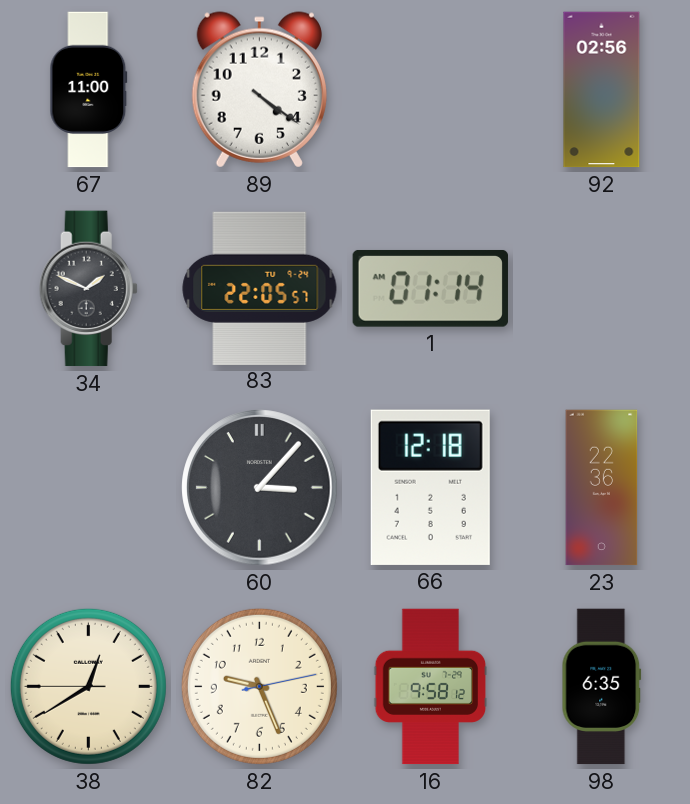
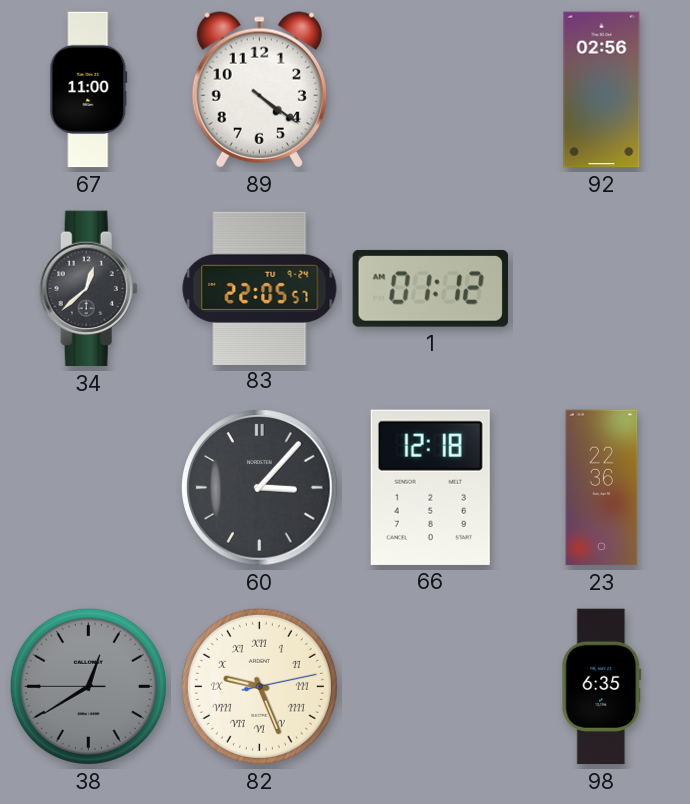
34: 1:49 -> 12:38 (88, 289)
1: 01:14 -> 01:12 (430, 288)
38 dial: cream -> grey (88, 686)
82 numerals: Arabic -> Roman (259, 686)
16: 9:58 -> none (431, 687)
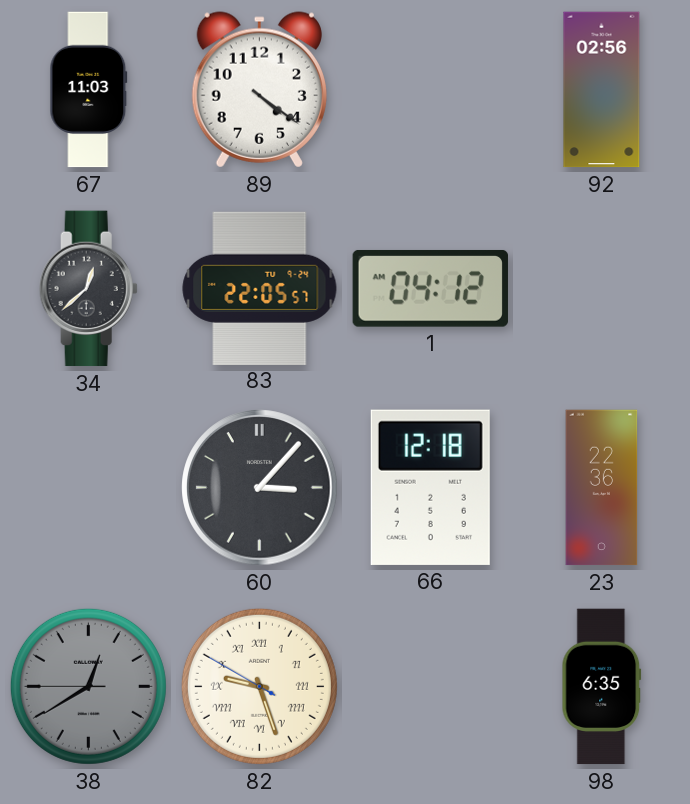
67: 11:00 -> 11:03 (89, 90)
1: 01:12 -> 04:12 (430, 288)
82: 9:26:13 -> 9:26:50 (259, 686)
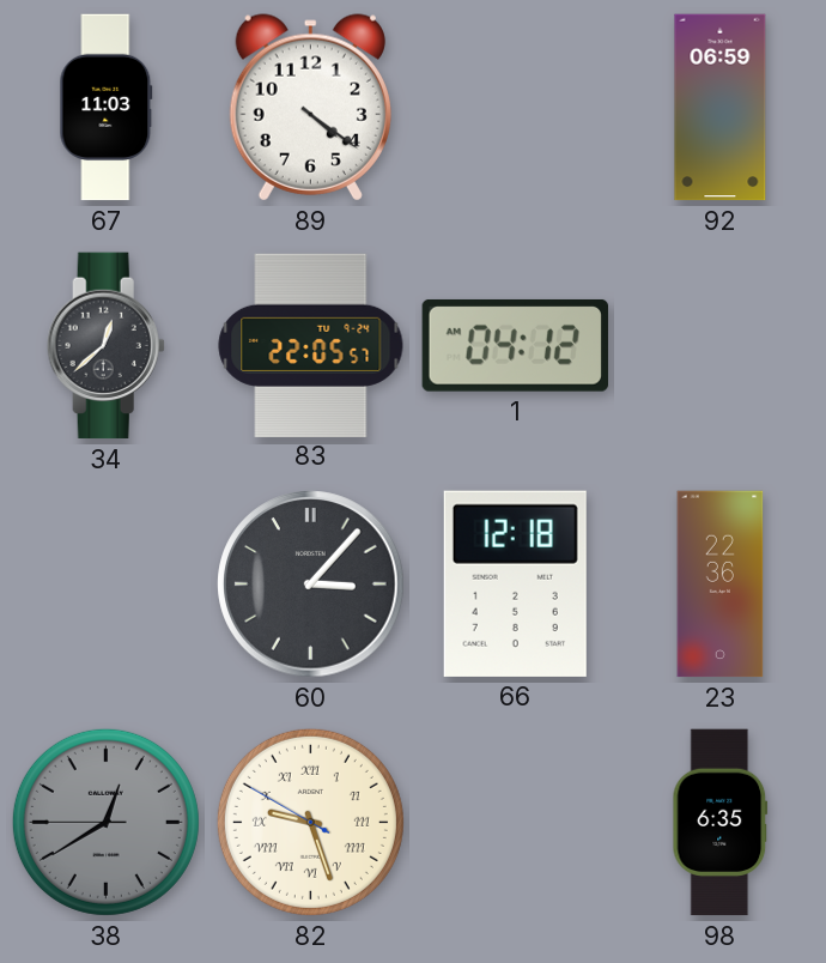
92: 02:56 -> 06:59 (721, 108)
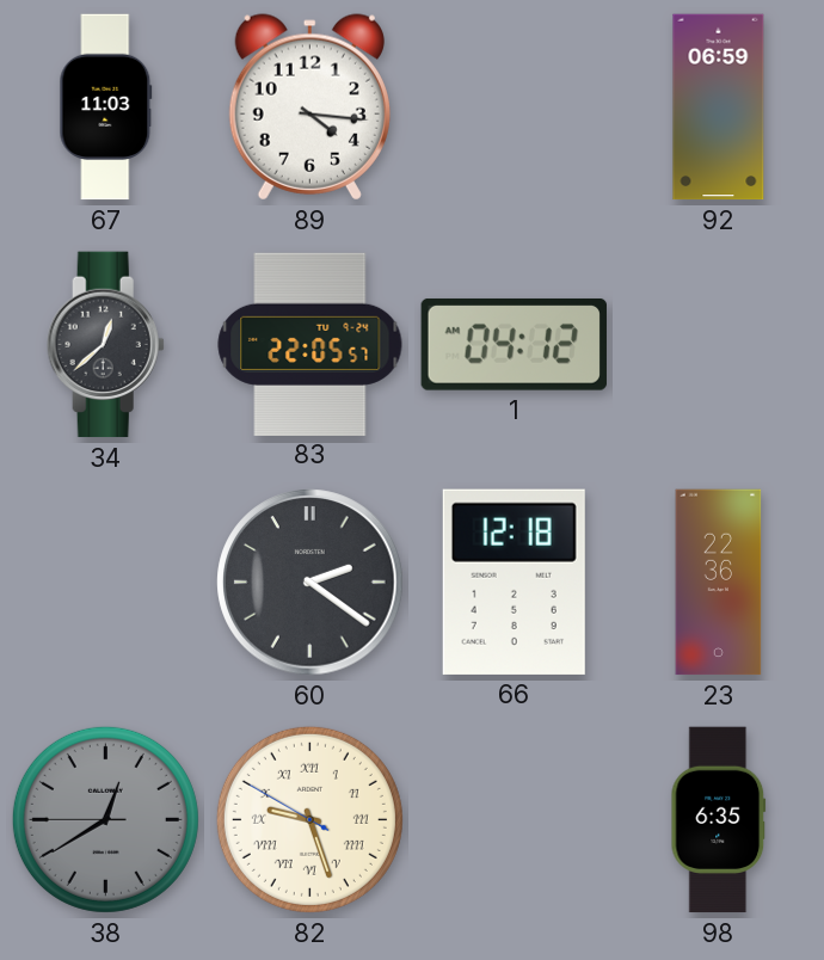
89: 4:21 -> 4:16 (309, 107)
60: 3:07 -> 2:21 (310, 583)
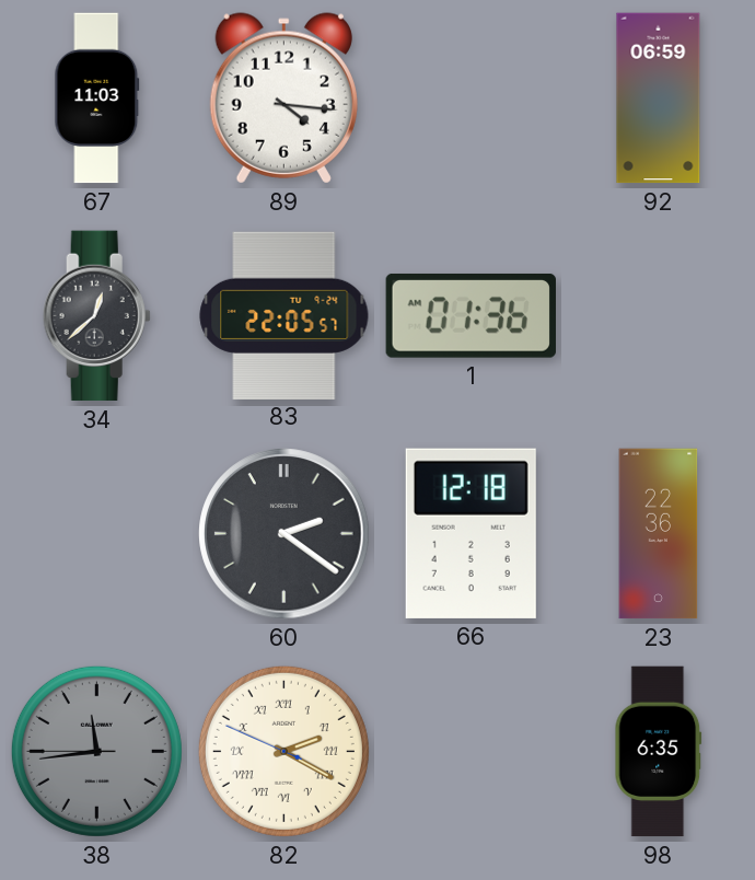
1: 04:12 -> 01:36 (471, 315)
38: 12:39 -> 11:43 (96, 751)
82: 9:26 -> 2:19 (283, 751)
